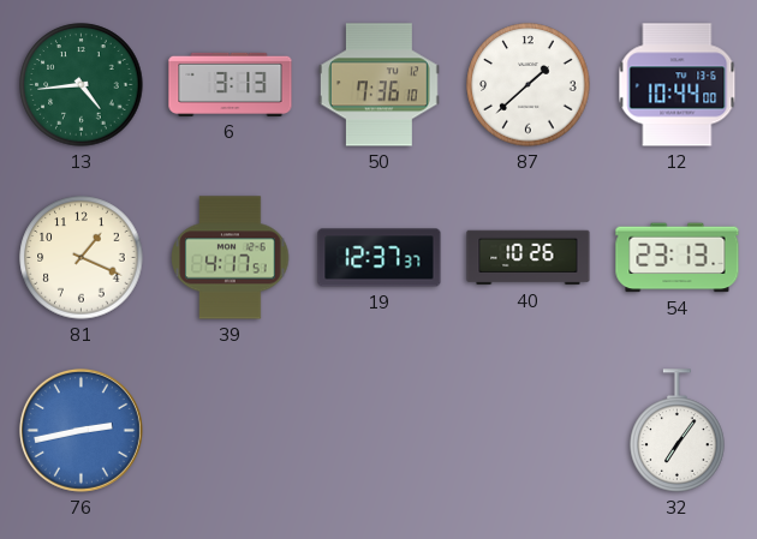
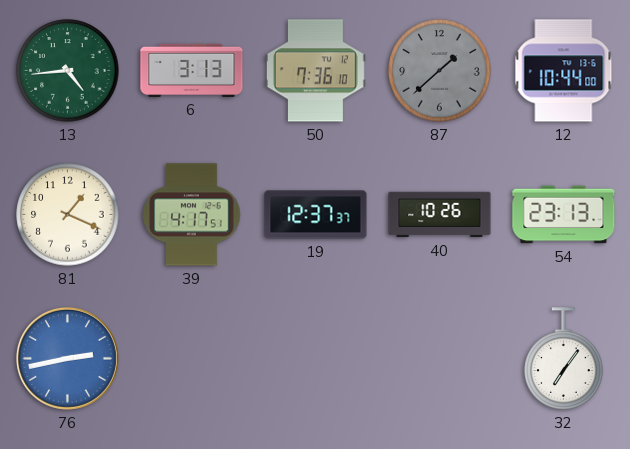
87 dial: white -> grey (440, 71)
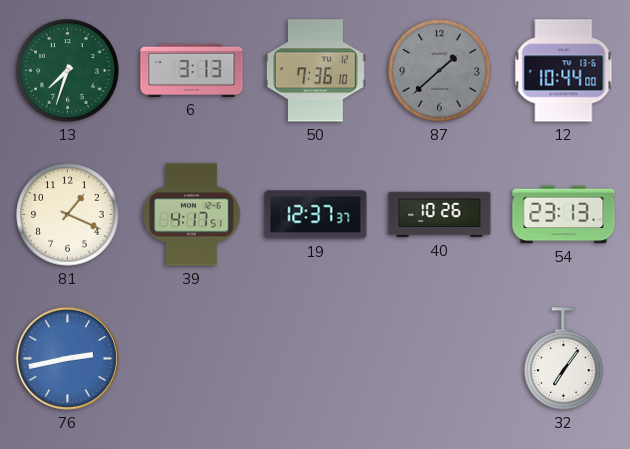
13: 4:44 -> 7:33 (68, 71)
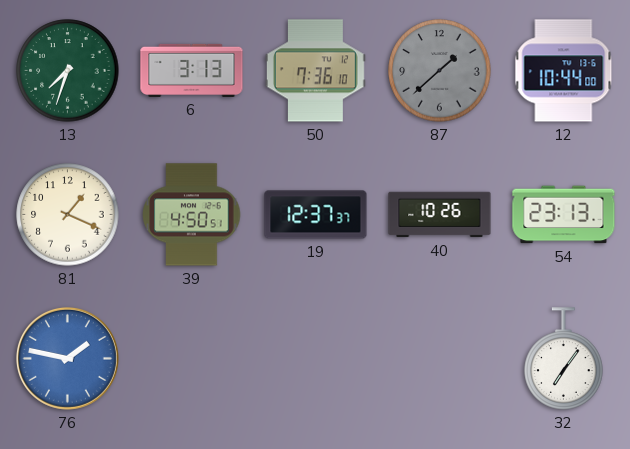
39: 4:17 -> 4:50 (192, 215)
76: 2:43 -> 1:47 (67, 358)
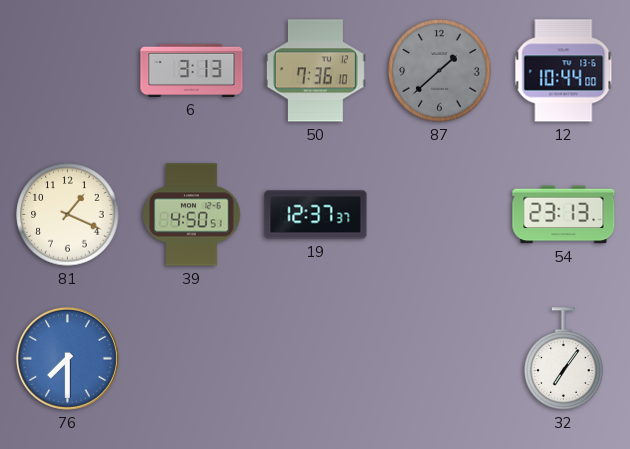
13: 7:33 -> none (68, 71)
40: 10:26 -> none (440, 215)
76: 1:47 -> 7:30 (67, 358)
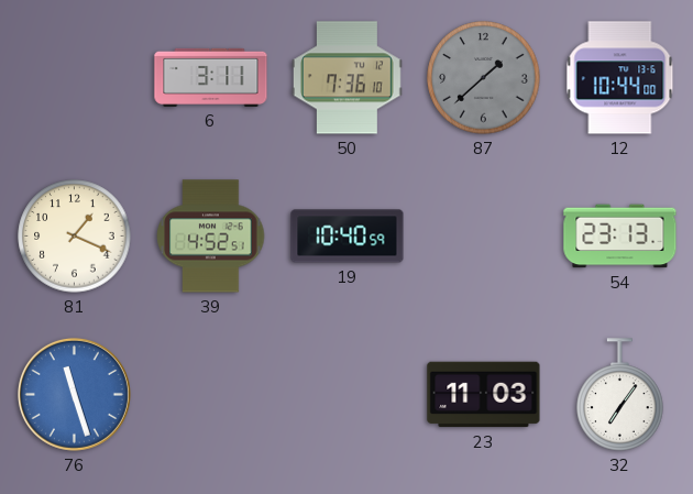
6: 3:13 -> 3:11 (211, 77)
39: 4:50 -> 4:52 (211, 237)
19: 12:37 -> 10:40 (348, 237)
76: 7:30 -> 11:27 (74, 394)
23: none -> 11:03 (484, 395)
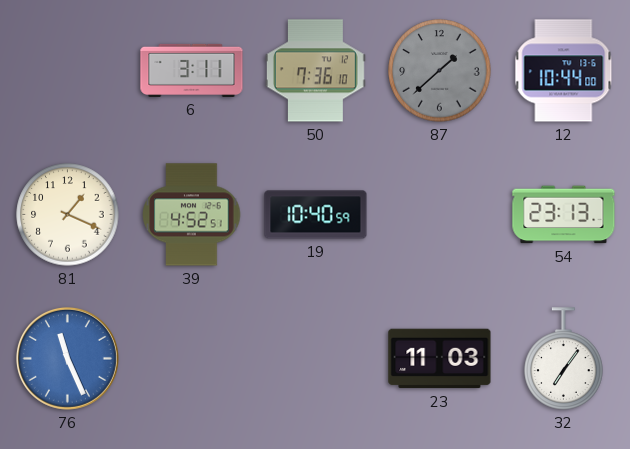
76: 11:27 -> 11:26 (67, 358)
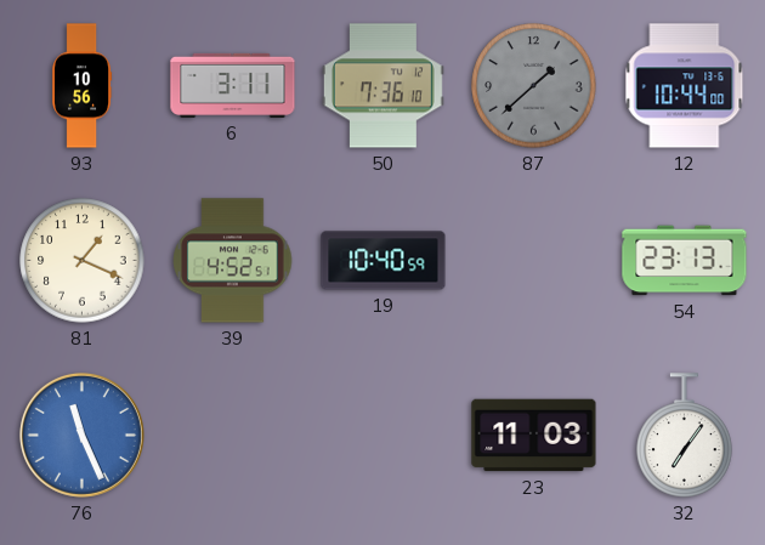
93: none -> 10:56 (83, 86)
